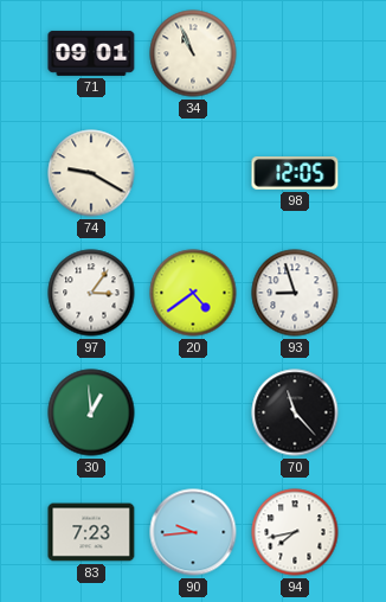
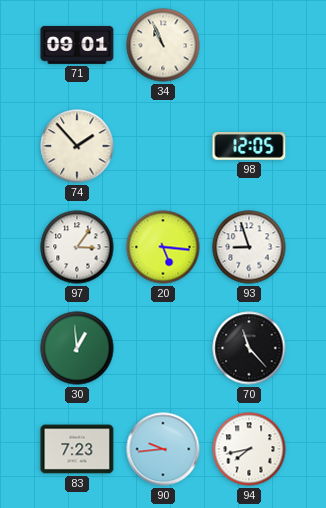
74: 9:20 -> 1:53 (77, 146)
20: 4:39 -> 5:16 (163, 247)
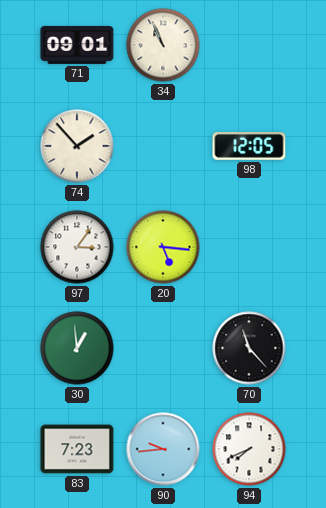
93: 8:57 -> none (249, 247)
94: 7:43 -> 7:41 (249, 449)
